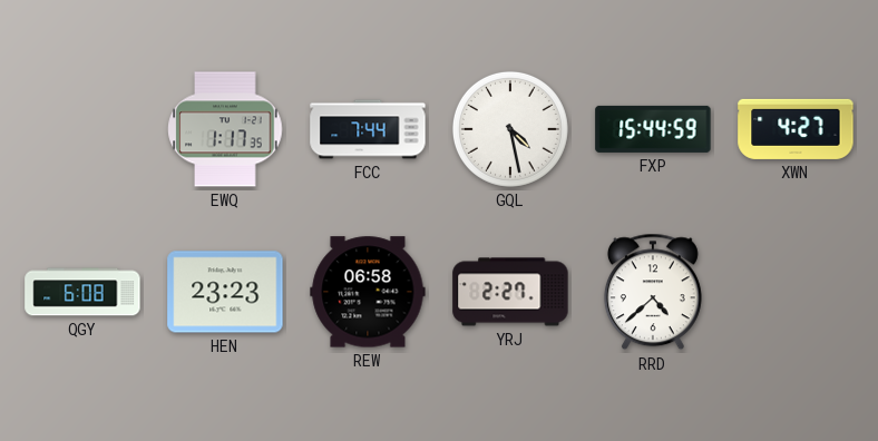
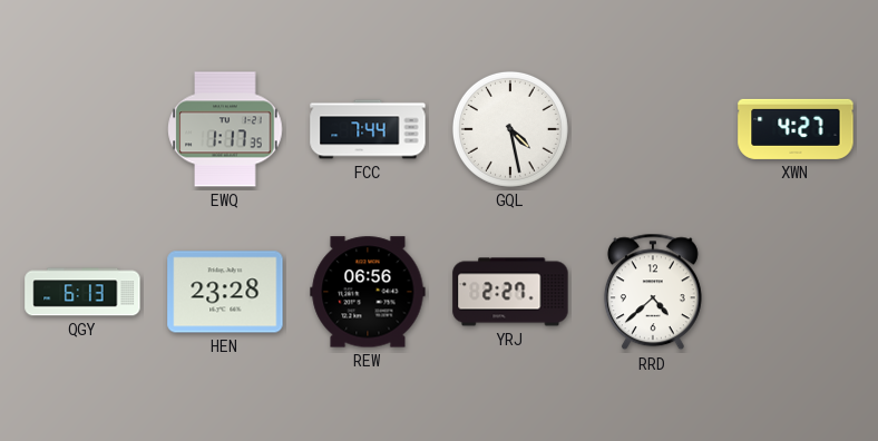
FXP: 15:44 -> none (653, 129)
QGY: 6:08 -> 6:13 (82, 292)
HEN: 23:23 -> 23:28 (225, 292)
REW: 06:58 -> 06:56 (368, 292)
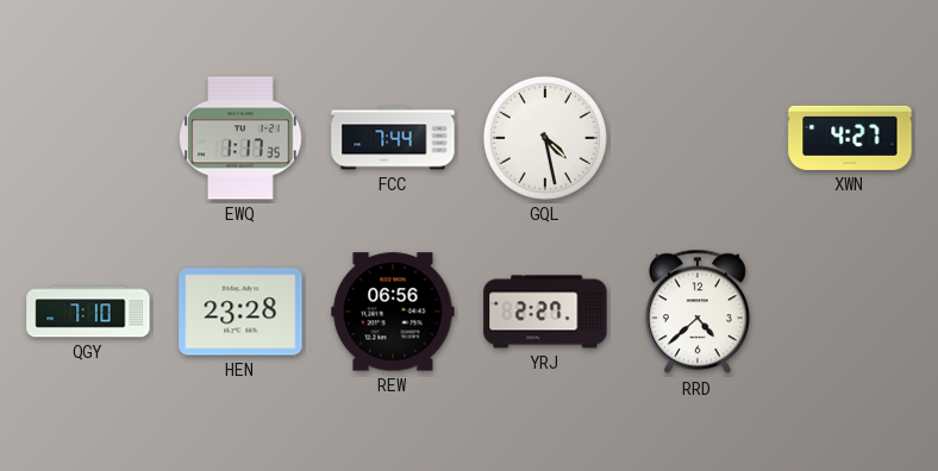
QGY: 6:13 -> 7:10 (88, 312)
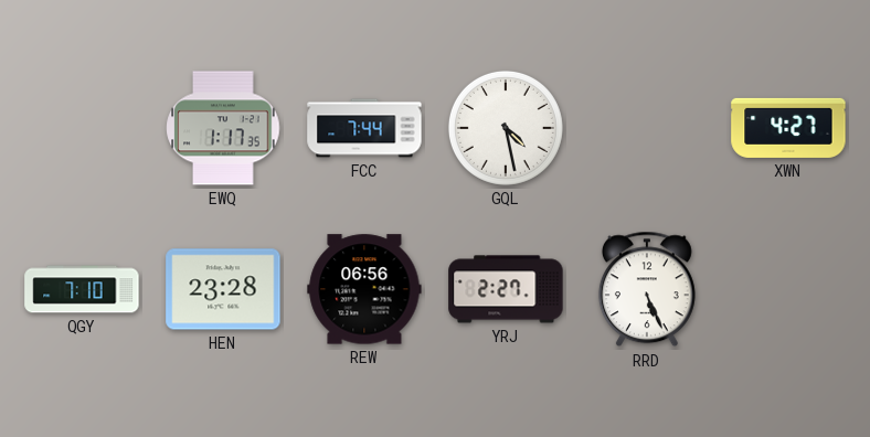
RRD: 4:38 -> 5:26 (647, 289)
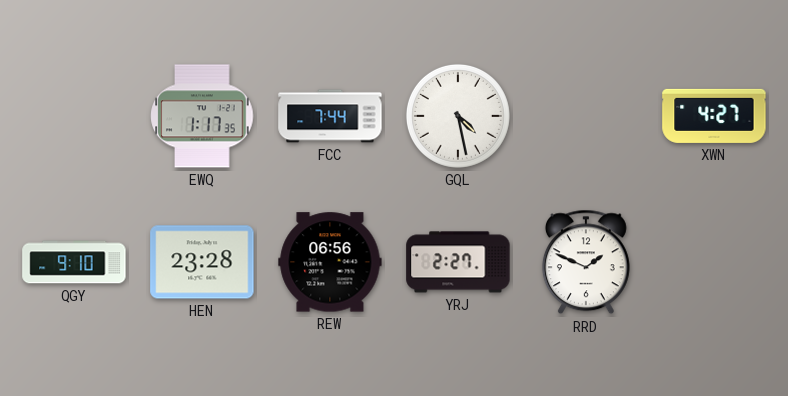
QGY: 7:10 -> 9:10 (74, 262)
RRD: 5:26 -> 1:49 (586, 262)
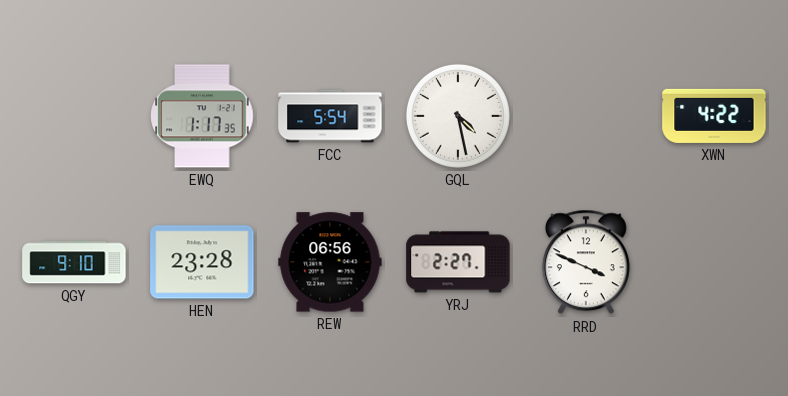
FCC: 7:44 -> 5:54 (330, 116)
XWN: 4:27 -> 4:22 (714, 116)
RRD: 1:49 -> 3:49 (586, 262)
